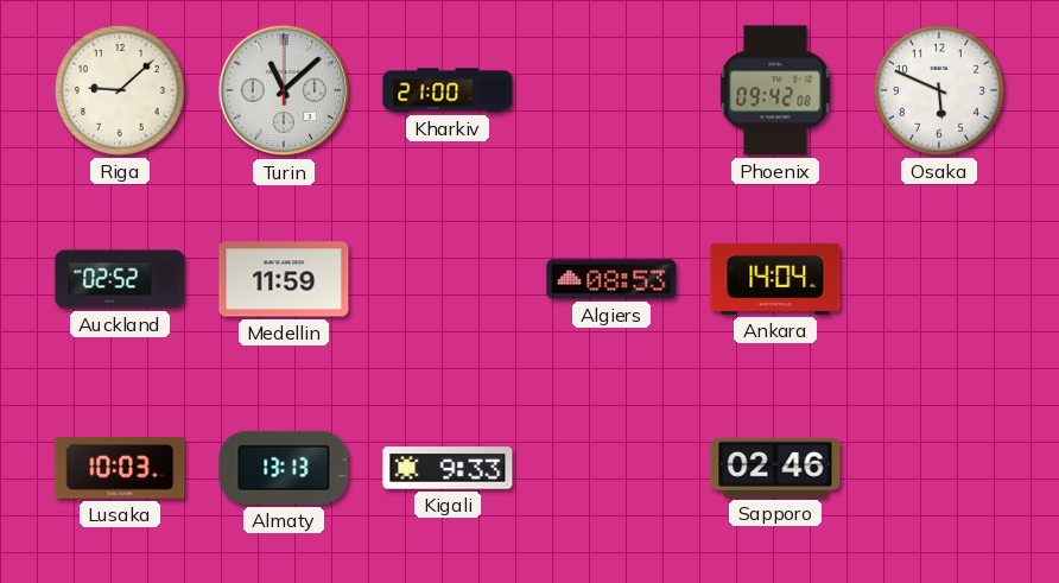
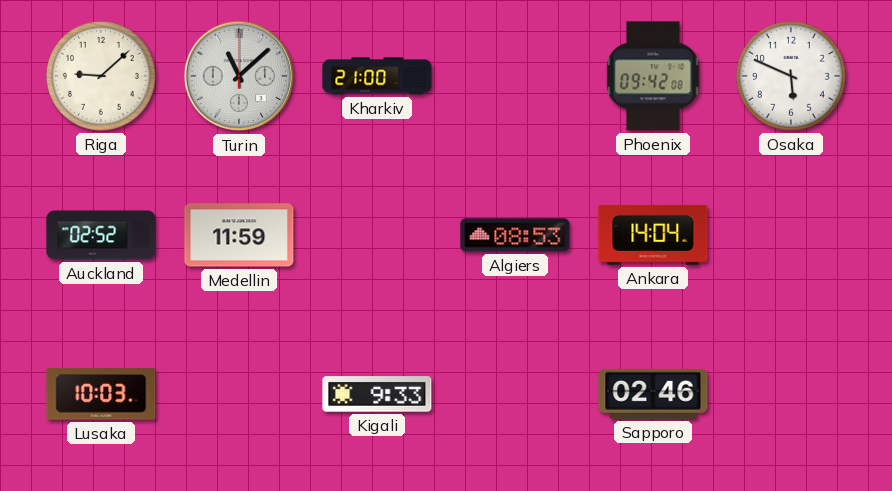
Almaty: 13:13 -> none (284, 468)
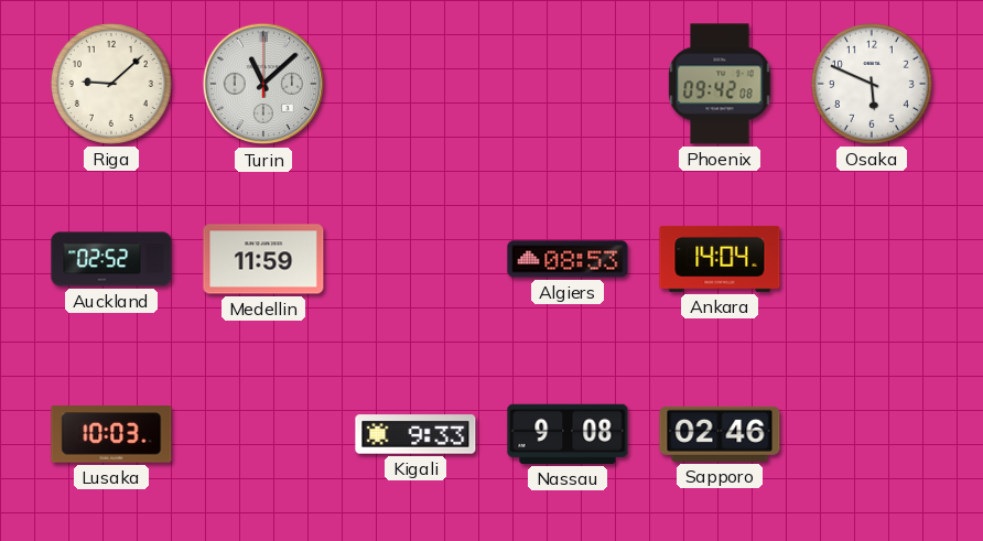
Kharkiv: 21:00 -> none (377, 76)
Nassau: none -> 9:08 (568, 434)
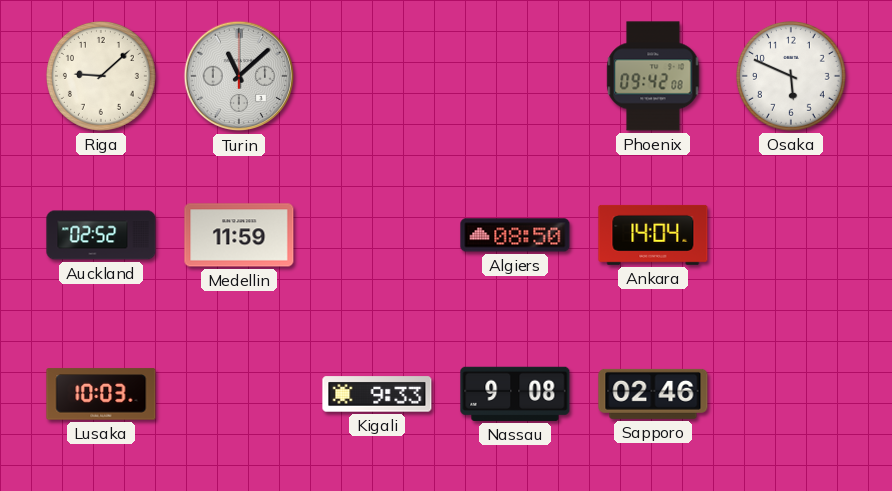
Algiers: 08:53 -> 08:50 (515, 235)
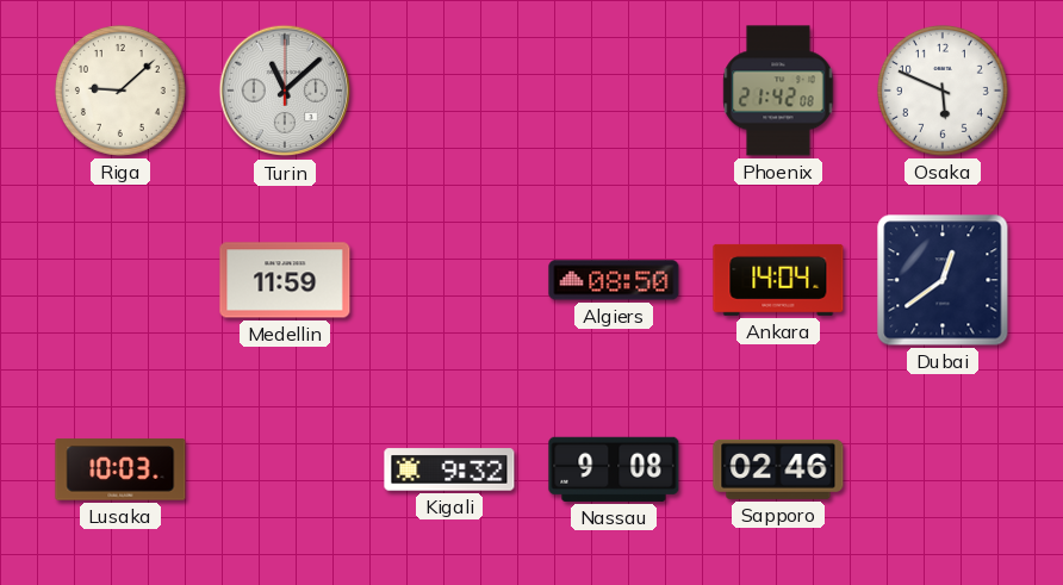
Phoenix: 09:42 -> 21:42 (778, 91)
Auckland: 02:52 -> none (101, 235)
Dubai: none -> 12:39 (943, 280)
Kigali: 9:33 -> 9:32 (449, 469)
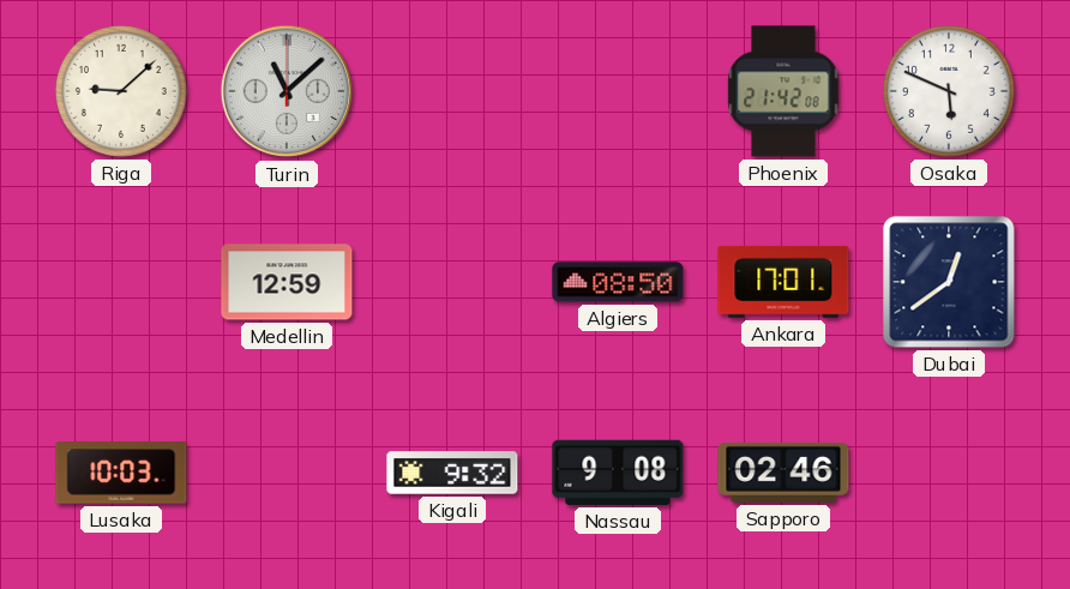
Medellin: 11:59 -> 12:59 (287, 282)
Ankara: 14:04 -> 17:01 (783, 282)
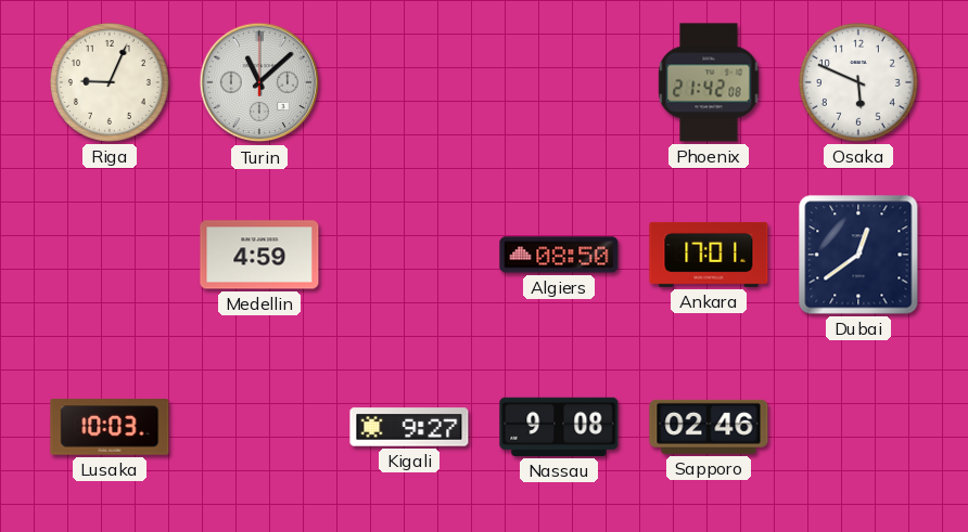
Riga: 9:08 -> 9:04 (110, 82)
Medellin: 12:59 -> 4:59 (259, 255)
Kigali: 9:32 -> 9:27 (409, 427)
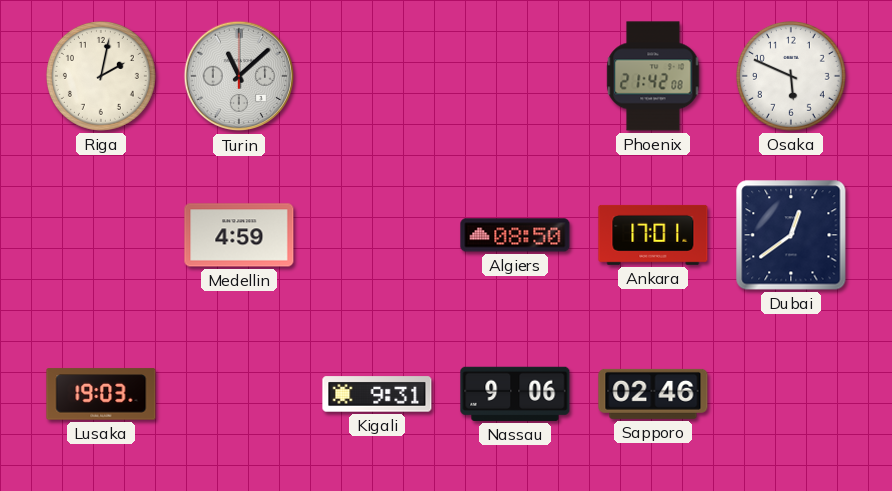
Riga: 9:04 -> 2:02 (101, 76)
Lusaka: 10:03 -> 19:03 (101, 394)
Kigali: 9:27 -> 9:31 (377, 394)
Nassau: 9:08 -> 9:06 (515, 394)
